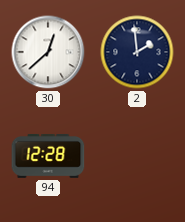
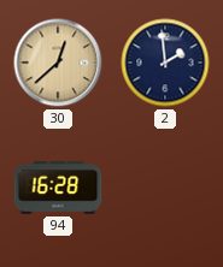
30 dial: white -> champagne (58, 63)
94: 12:28 -> 16:28 (58, 188)
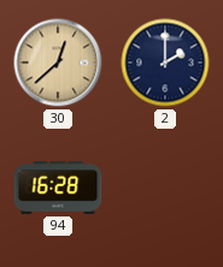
2: 1:59 -> 2:00 (165, 63)
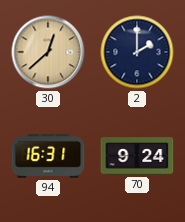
94: 16:28 -> 16:31 (48, 156)
70: none -> 9:24 (137, 156)
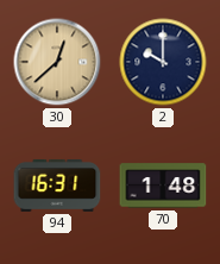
2: 2:00 -> 10:00 (163, 62)
70: 9:24 -> 1:48 (163, 186)
